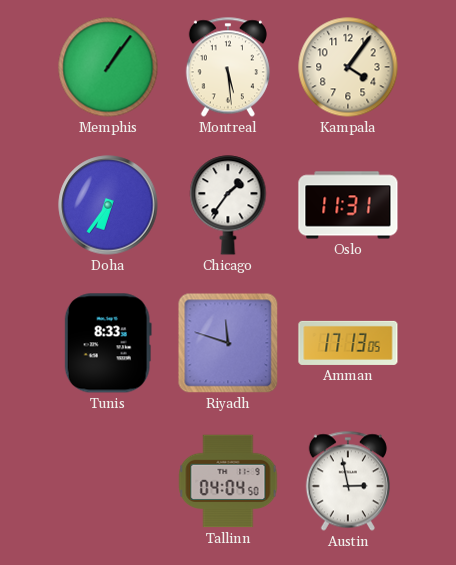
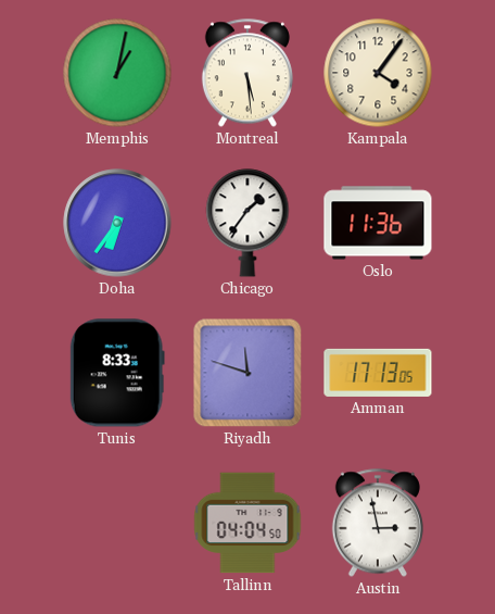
Memphis: 1:06 -> 1:02 (117, 73)
Oslo: 11:31 -> 11:36 (378, 223)
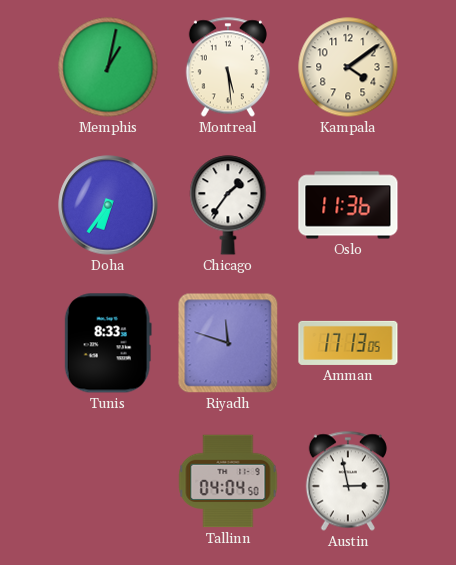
Kampala: 4:06 -> 4:09 (348, 67)
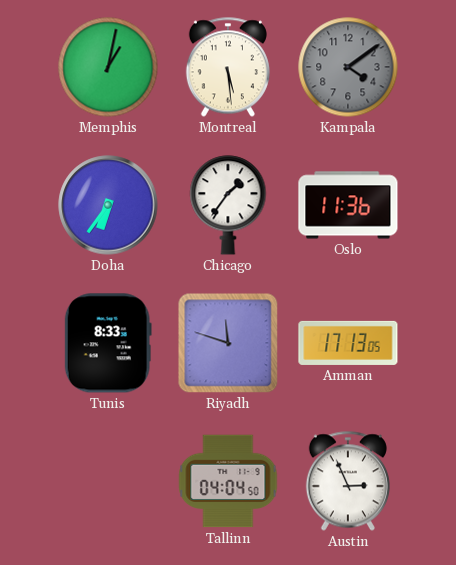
Kampala dial: cream -> grey (348, 67)
Austin: 2:58 -> 2:56 (348, 481)
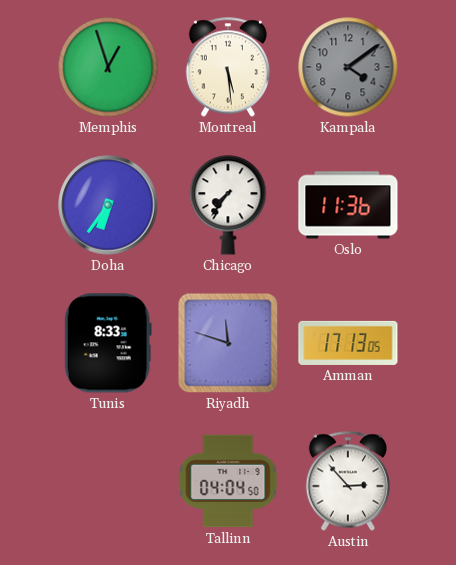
Memphis: 1:02 -> 12:57 (108, 67)
Chicago: 1:36 -> 7:36 (228, 205)
Austin: 2:56 -> 2:53 (348, 481)
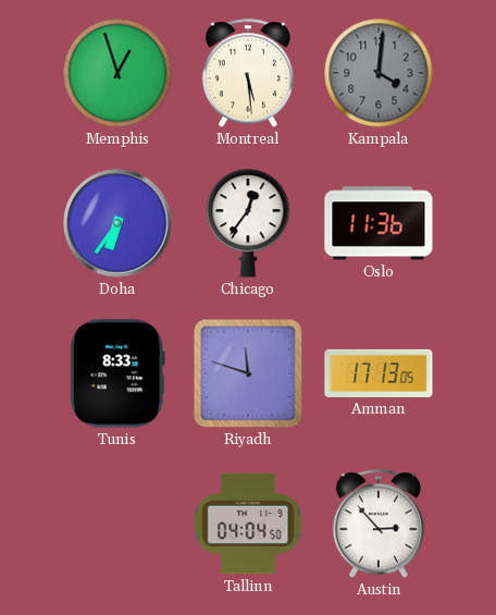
Kampala: 4:09 -> 4:01 (379, 73)
Chicago: 7:36 -> 12:36 (248, 223)
